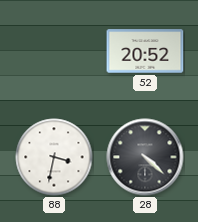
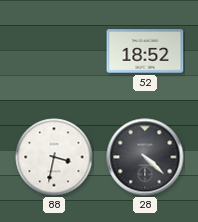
52: 20:52 -> 18:52 (145, 51)
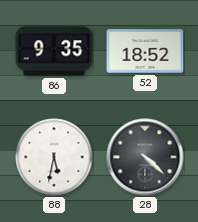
86: none -> 9:35 (54, 51)
88: 3:32 -> 5:32 (54, 157)
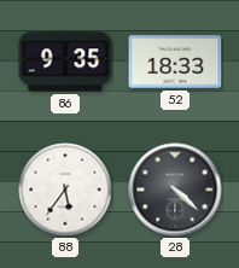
52: 18:52 -> 18:33 (175, 62)
88: 5:32 -> 5:36 (65, 190)
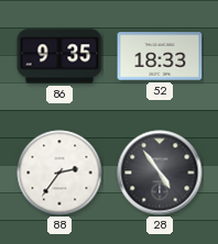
88: 5:36 -> 2:36 (59, 173)
28: 4:22 -> 4:54 (160, 173)
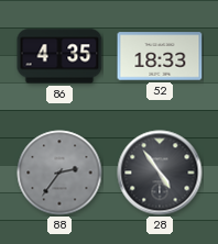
86: 9:35 -> 4:35 (59, 56)
88 dial: white -> grey (59, 173)
